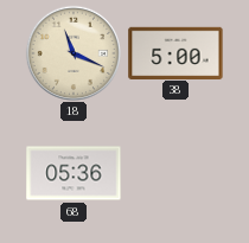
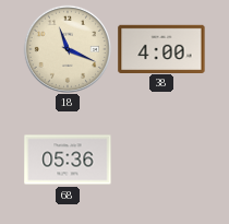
38: 5:00 -> 4:00 (161, 48)
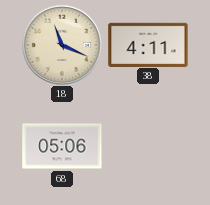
38: 4:00 -> 4:11 (148, 44)
68: 05:36 -> 05:06 (62, 146)
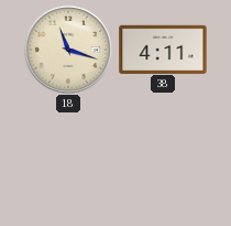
18: 11:19 -> 11:18 (67, 49)
68: 05:06 -> none (62, 146)
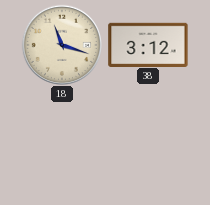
38: 4:11 -> 3:12 (148, 44)
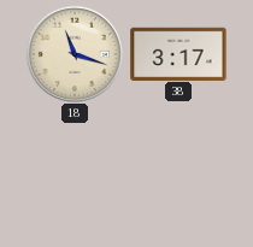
38: 3:12 -> 3:17 (178, 53)
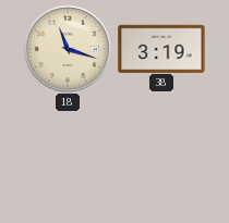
38: 3:17 -> 3:19 (161, 48)
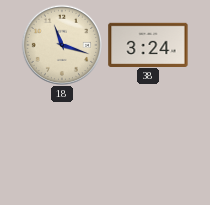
38: 3:19 -> 3:24 (148, 44)
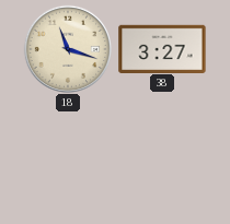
38: 3:24 -> 3:27 (162, 48)
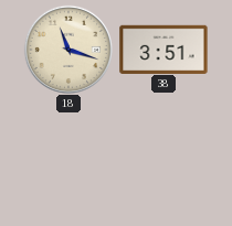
38: 3:27 -> 3:51 (164, 49)
